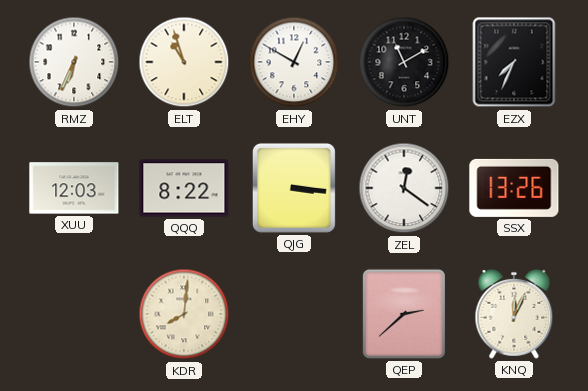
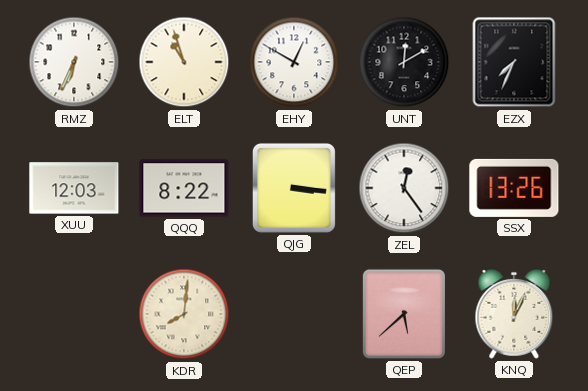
UNT: 11:10 -> 12:10 (404, 62)
ZEL: 12:21 -> 12:24 (404, 188)
QEP: 2:38 -> 5:38 (404, 314)
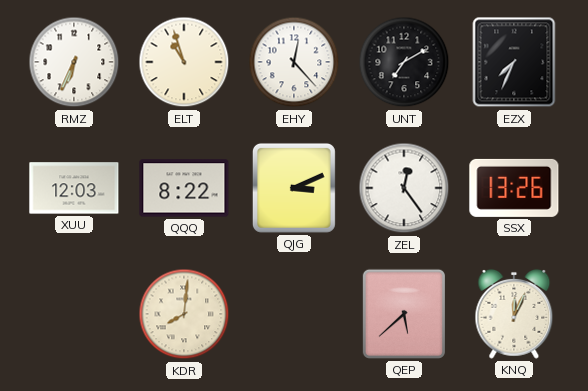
EHY: 12:50 -> 12:23 (294, 62)
UNT: 12:10 -> 7:10 (404, 62)
QJG: 3:16 -> 3:11 (294, 188)
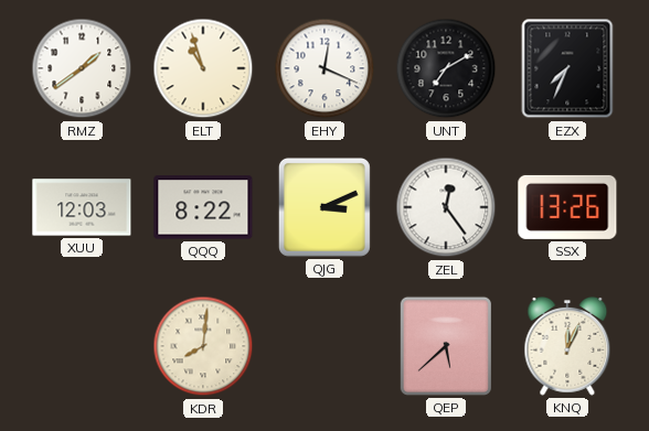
RMZ: 6:34 -> 1:39 (82, 68)
EHY: 12:23 -> 12:19 (324, 68)
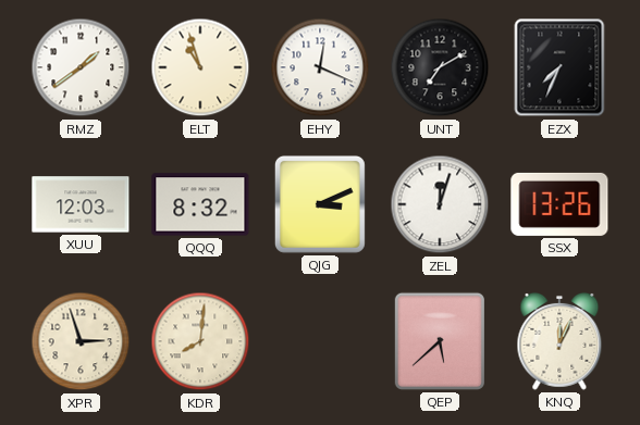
QQQ: 8:22 -> 8:32 (200, 204)
ZEL: 12:24 -> 12:03 (440, 204)
XPR: none -> 2:57 (81, 341)
